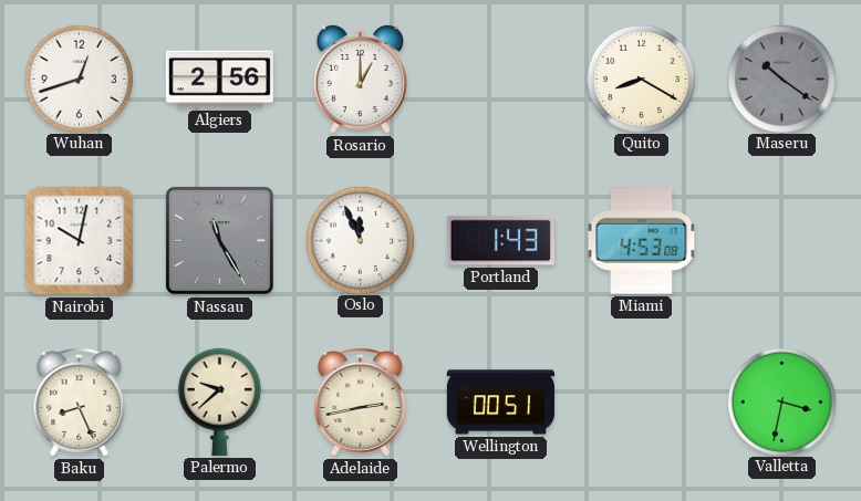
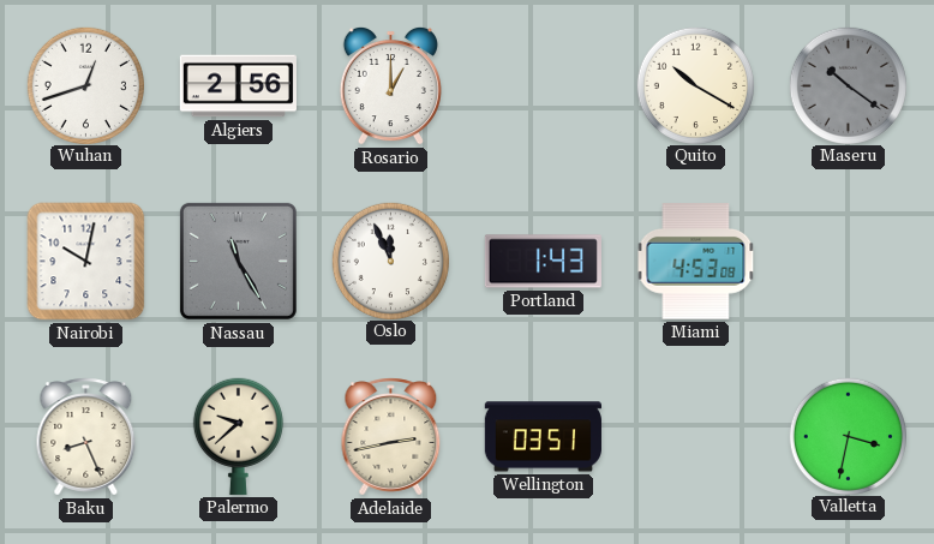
Quito: 8:20 -> 10:20 (695, 85)
Wellington: 00:51 -> 03:51 (543, 437)
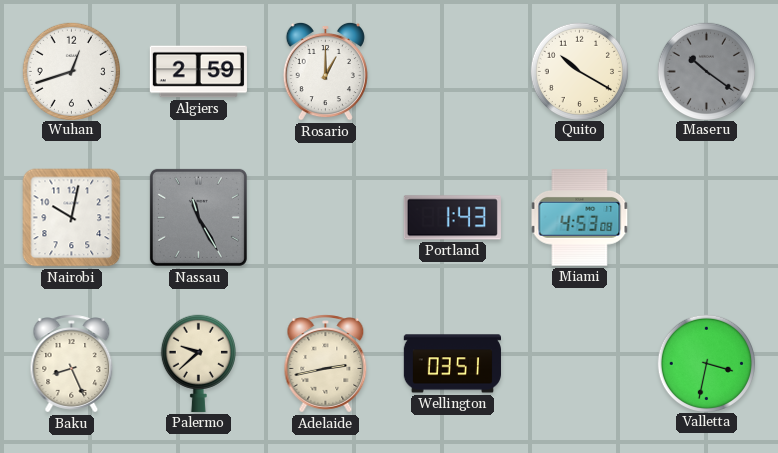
Algiers: 2:56 -> 2:59 (198, 72)
Oslo: 11:56 -> none (390, 261)
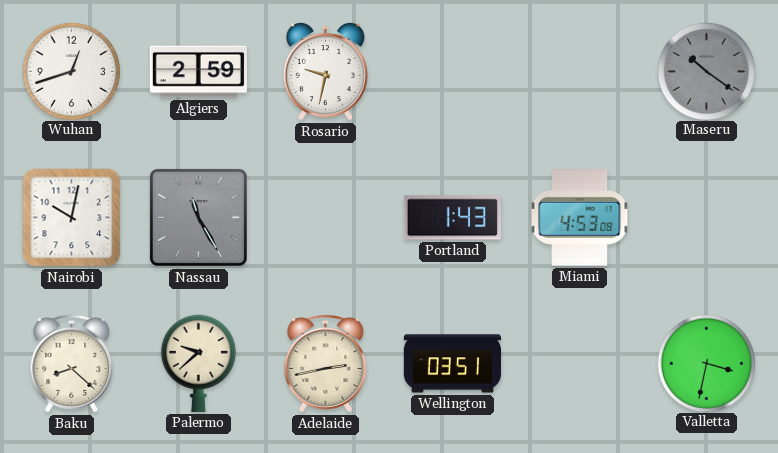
Rosario: 1:00 -> 9:32 (325, 71)
Quito: 10:20 -> none (579, 71)
Baku: 8:26 -> 8:22 (72, 364)
